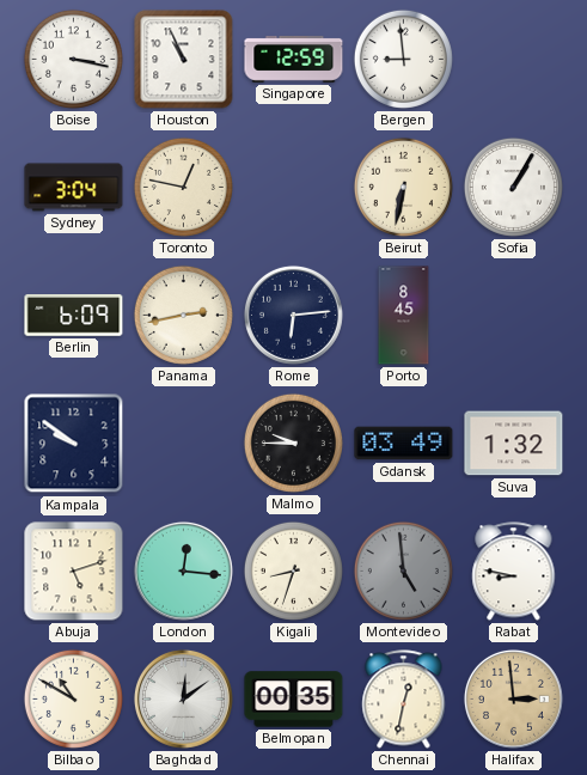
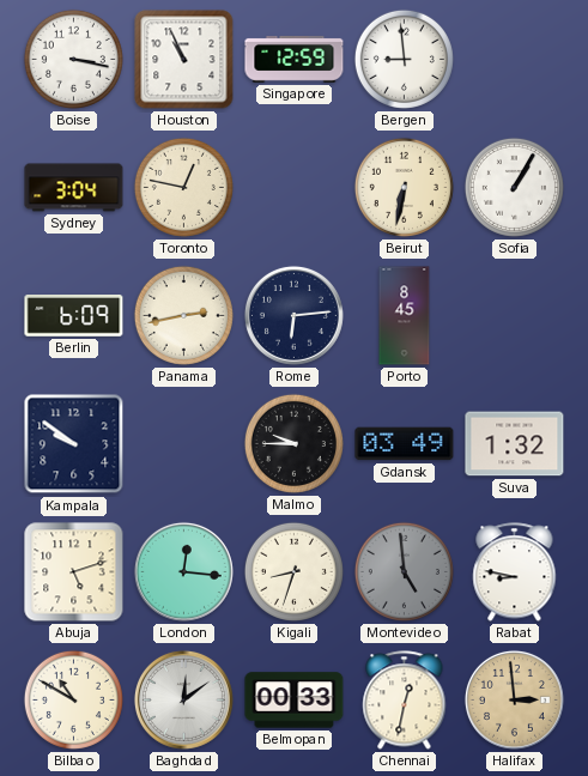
Belmopan: 00:35 -> 00:33 (295, 701)
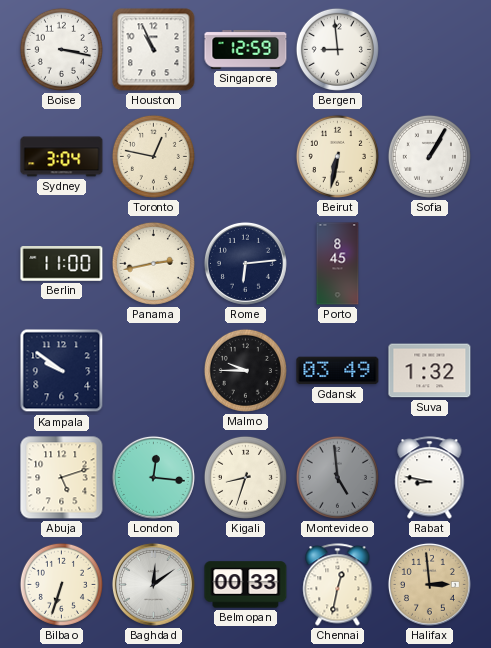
Berlin: 6:09 -> 11:00 (62, 264)
Bilbao: 10:50 -> 6:33 (61, 584)
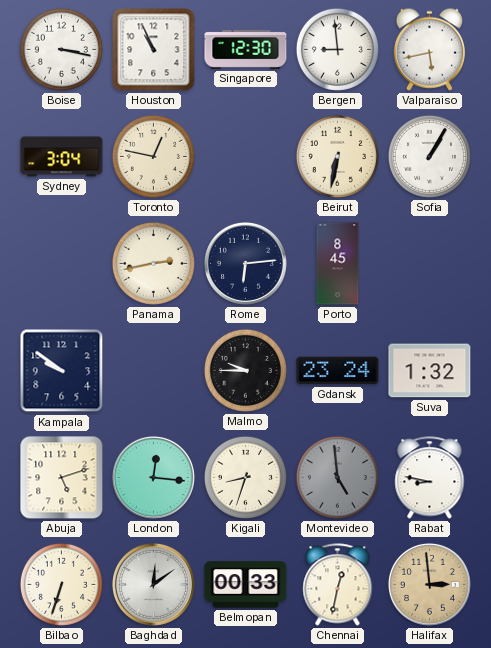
Singapore: 12:59 -> 12:30 (246, 49)
Valparaiso: none -> 5:43 (429, 49)
Berlin: 11:00 -> none (62, 264)
Gdansk: 03:49 -> 23:24 (338, 371)
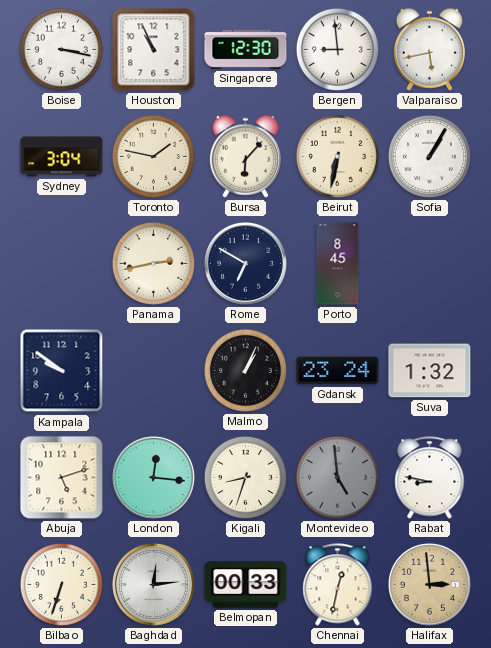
Toronto: 12:47 -> 1:47 (153, 156)
Bursa: none -> 6:07 (245, 156)
Rome: 6:14 -> 6:50 (245, 263)
Malmo: 9:45 -> 1:04 (245, 370)
Baghdad: 12:09 -> 12:14 (153, 584)
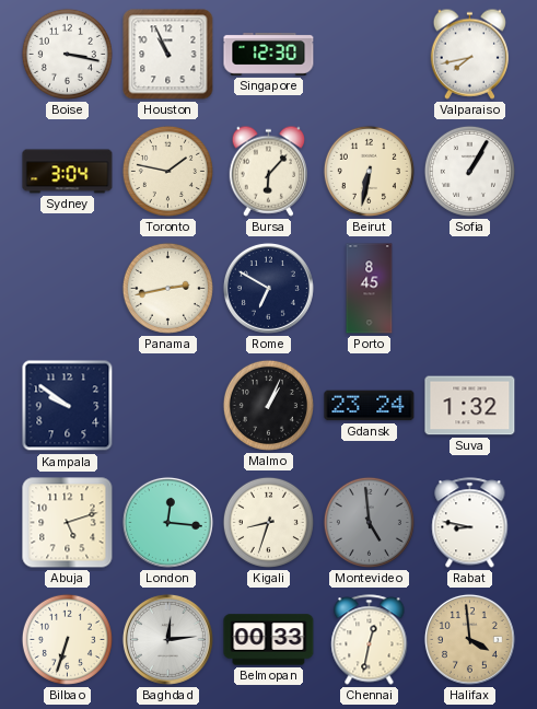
Bergen: 8:59 -> none (337, 49)
Valparaiso: 5:43 -> 7:43 (469, 54)
Halifax: 2:59 -> 3:59 (469, 639)
